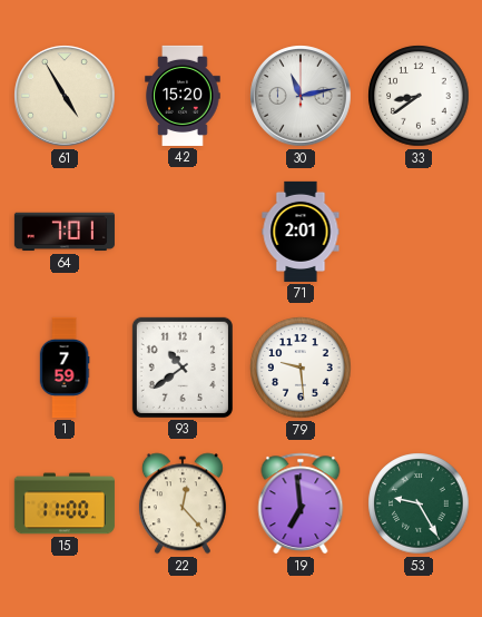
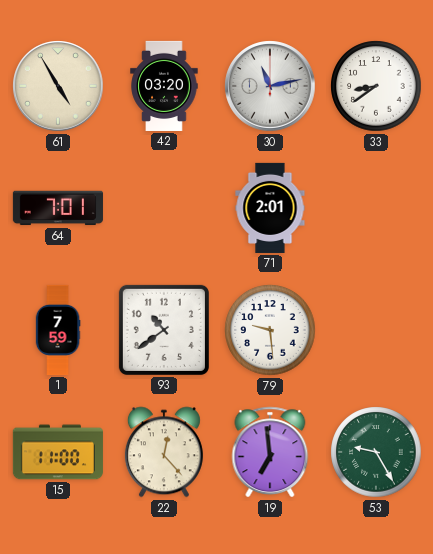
42: 15:20 -> 03:20 (164, 86)
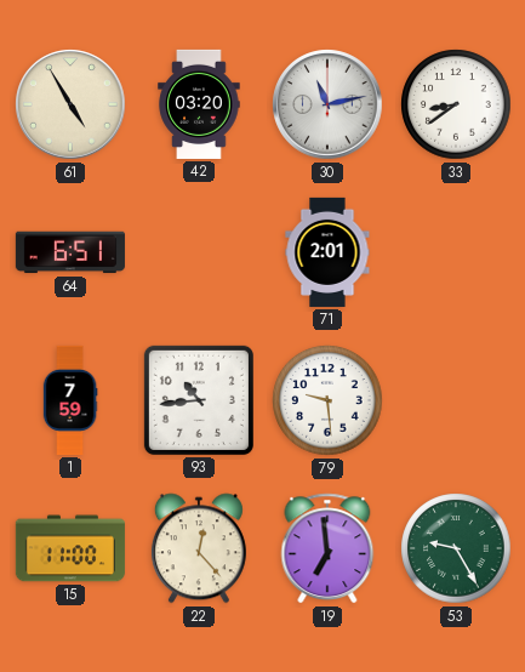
64: 7:01 -> 6:51 (70, 252)
93: 10:39 -> 10:44 (199, 400)
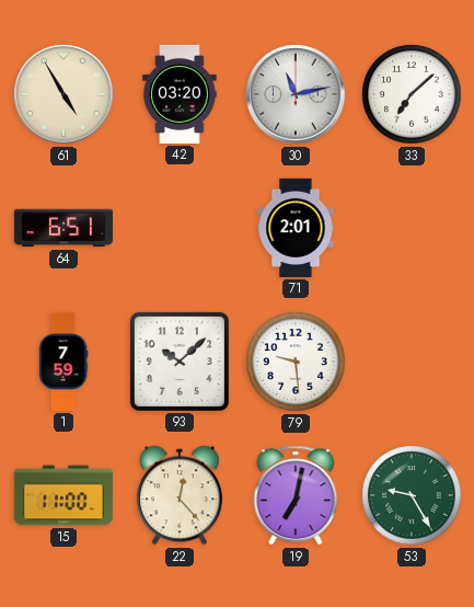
33: 8:39 -> 7:08 (412, 94)
93: 10:44 -> 10:08 (180, 362)
19: 6:59 -> 7:02 (296, 495)
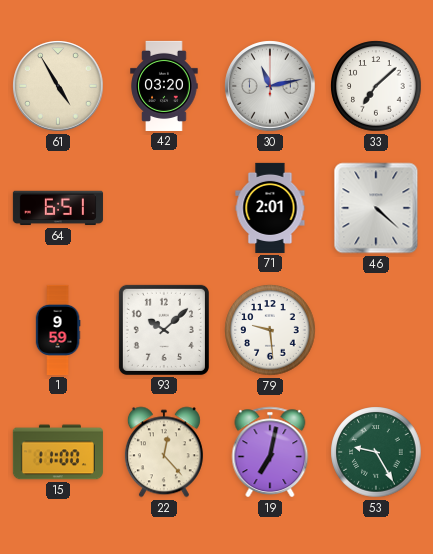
46: none -> 4:22 (376, 208)
1: 7:59 -> 9:59 (58, 330)
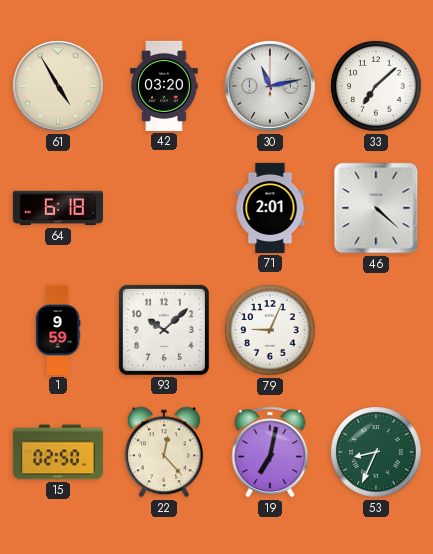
64: 6:51 -> 6:18 (58, 208)
79: 9:29 -> 9:04 (270, 330)
15: 11:00 -> 02:50 (58, 452)
53: 9:25 -> 8:34 (376, 452)
